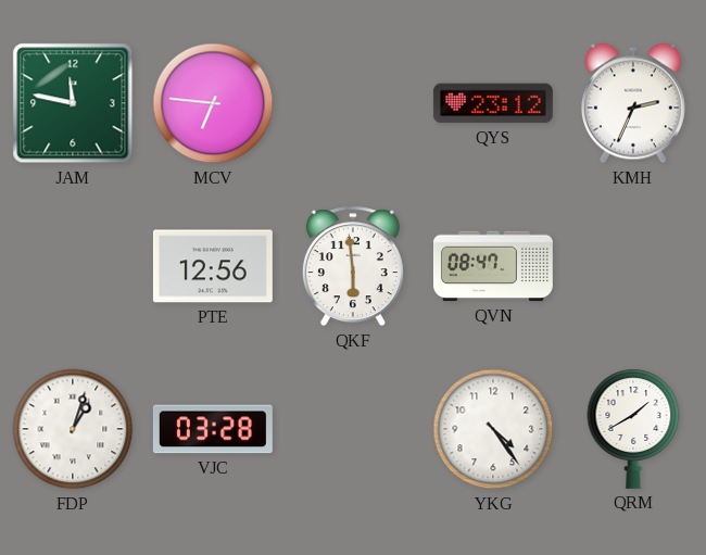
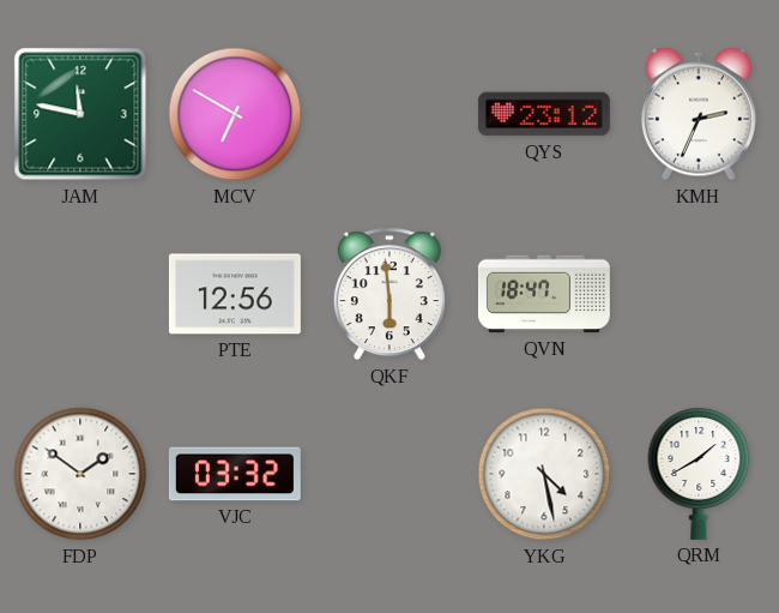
MCV: 6:46 -> 6:50 (235, 114)
QVN: 08:47 -> 18:47 (544, 294)
FDP: 1:03 -> 1:51 (80, 474)
VJC: 03:28 -> 03:32 (235, 474)
YKG: 4:24 -> 4:28 (544, 474)
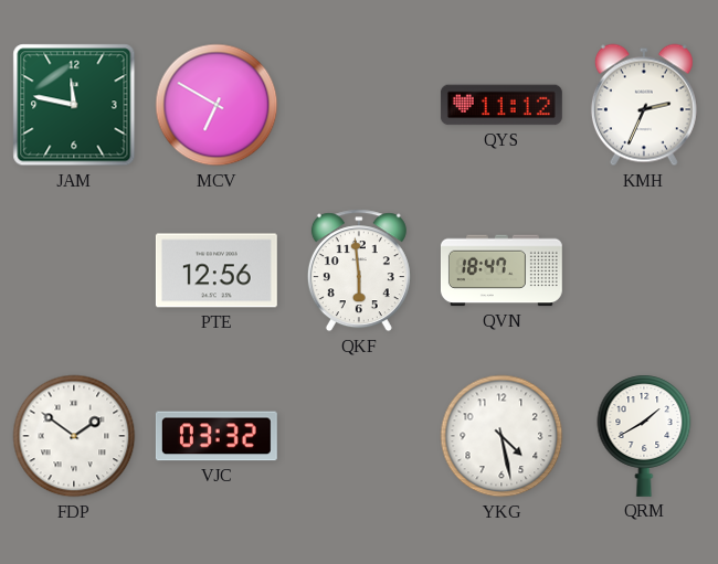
QYS: 23:12 -> 11:12 (501, 105)
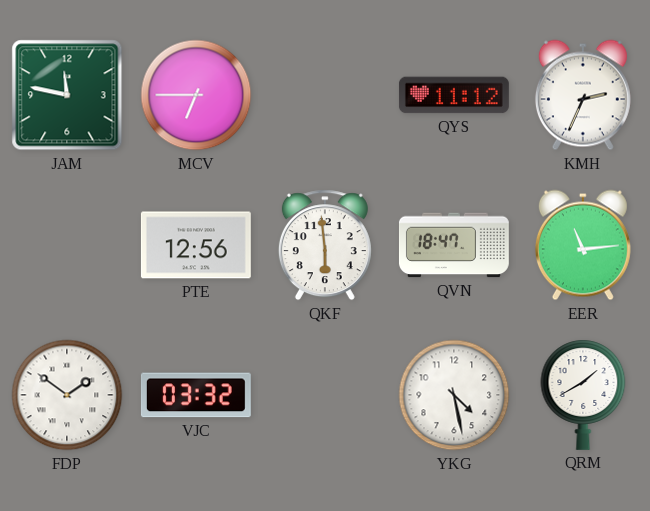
MCV: 6:50 -> 6:45 (196, 95)
EER: none -> 11:14 (583, 245)
